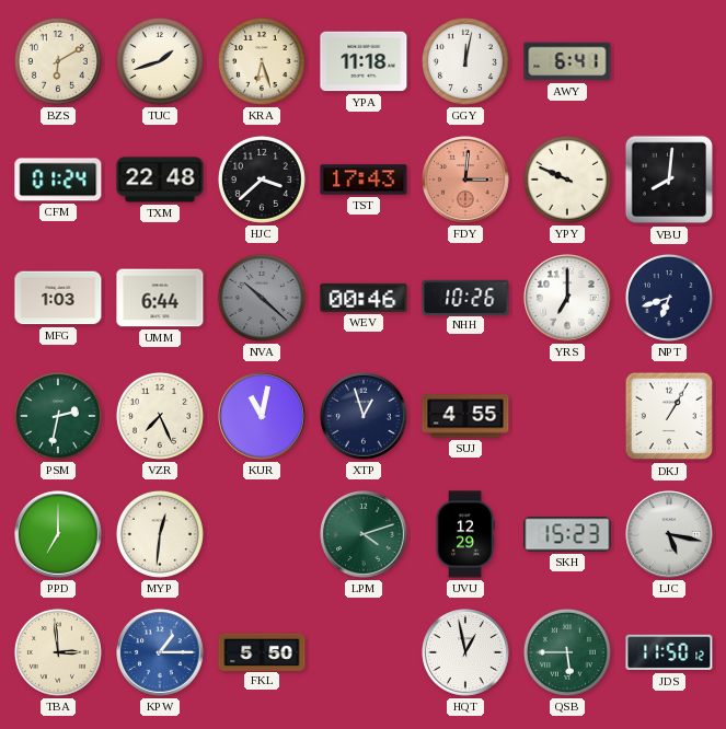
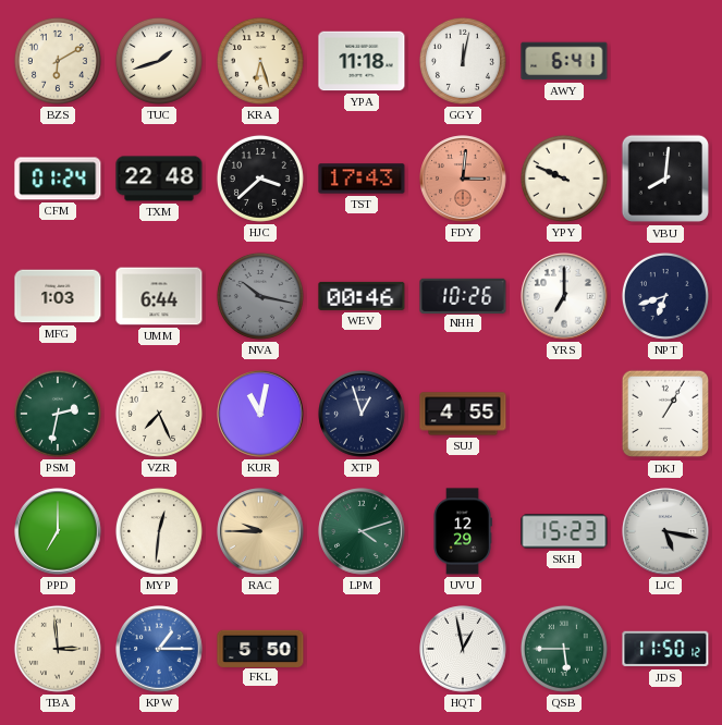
NVA: 10:22 -> 10:17 (260, 296)
RAC: none -> 9:45 (260, 531)
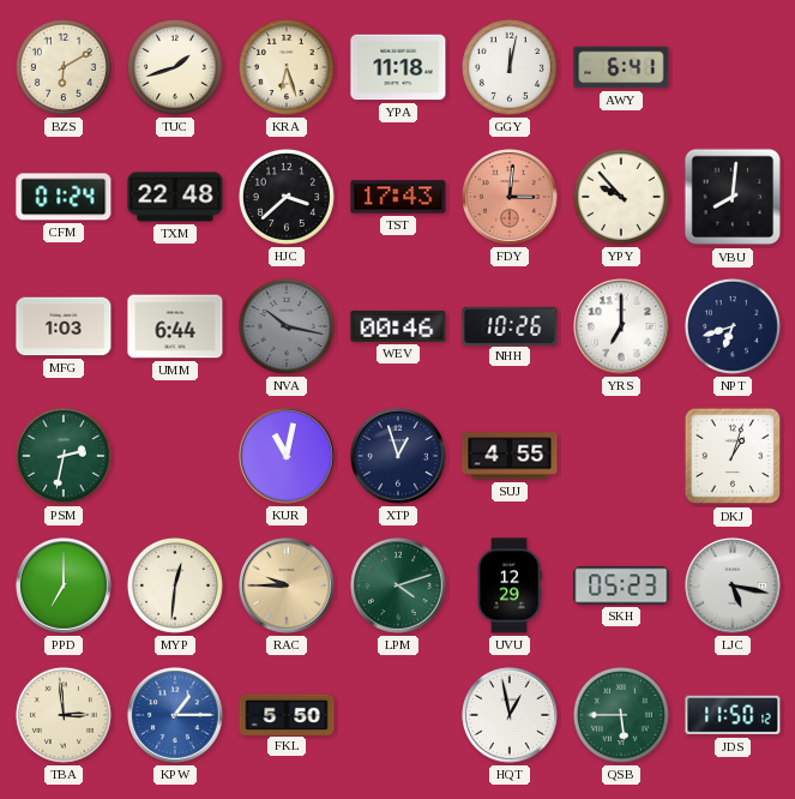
YPY: 9:49 -> 9:53 (621, 197)
VZR: 7:26 -> none (159, 414)
DKJ: 1:05 -> 1:03 (733, 456)
SKH: 15:23 -> 05:23 (621, 585)
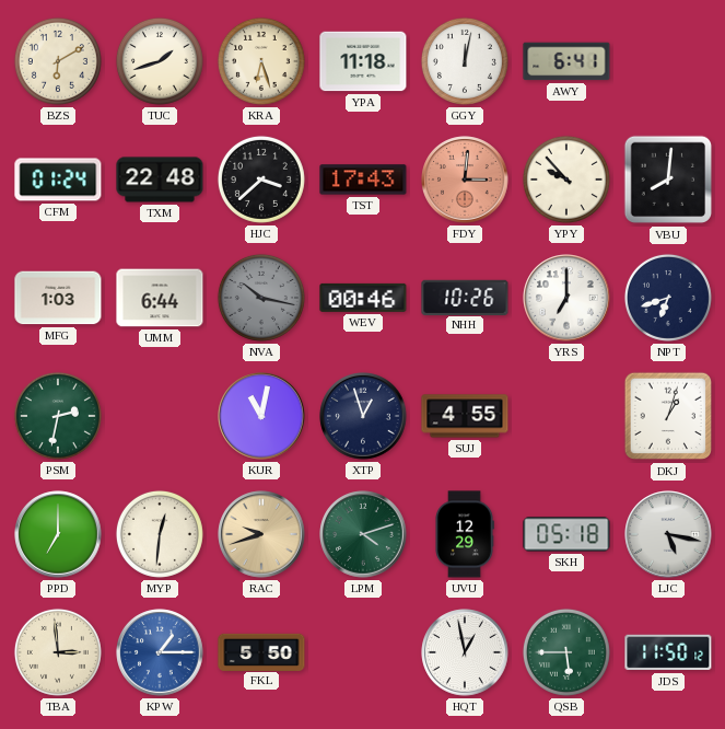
RAC: 9:45 -> 9:42 (261, 534)
SKH: 05:23 -> 05:18 (566, 534)
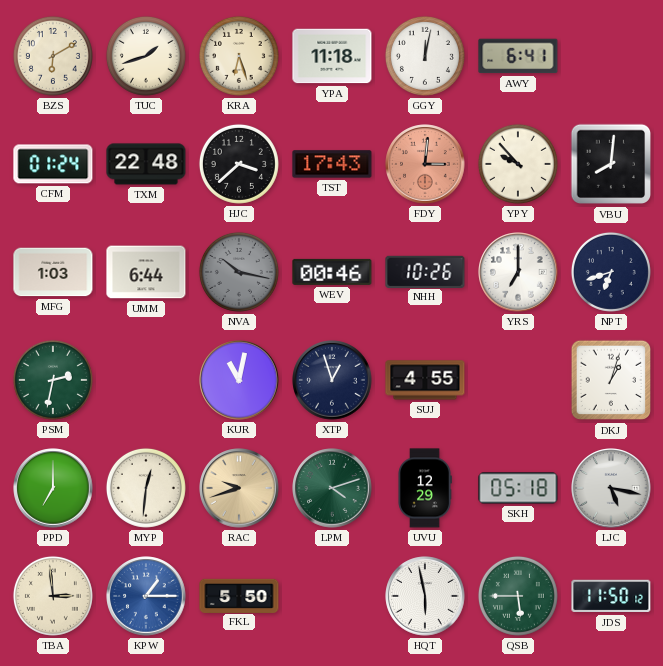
HQT: 12:58 -> 5:58 (425, 596)
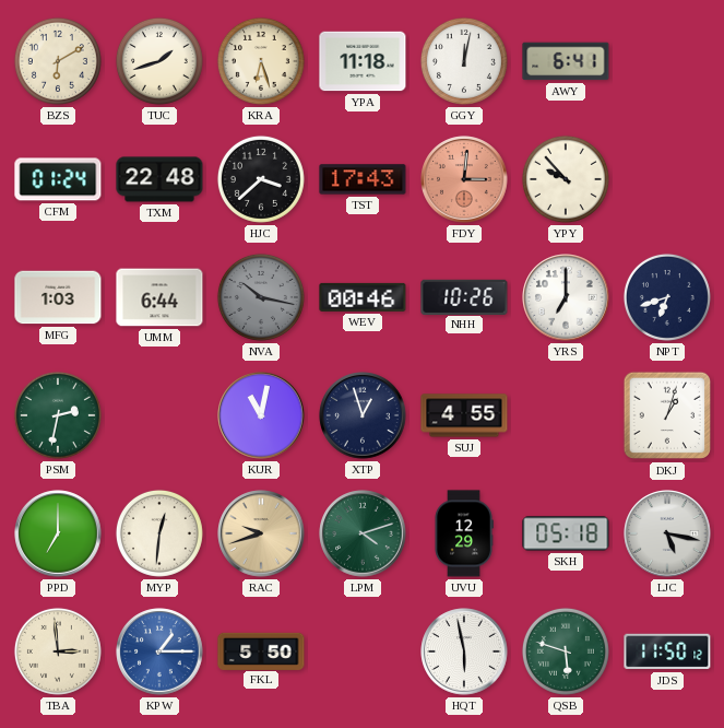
VBU: 8:01 -> none (611, 164)
QSB: 5:45 -> 5:48 (566, 651)
